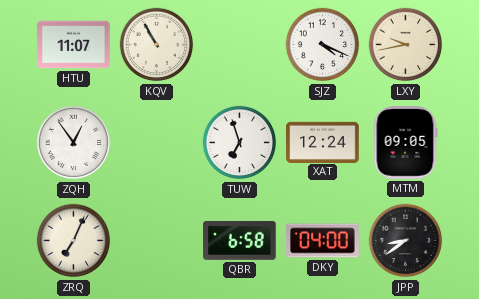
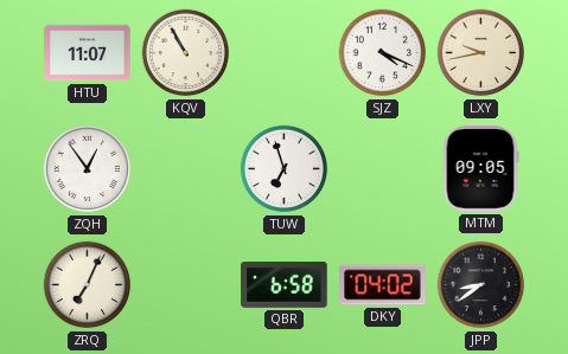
XAT: 12:24 -> none (323, 142)
DKY: 04:00 -> 04:02 (383, 285)
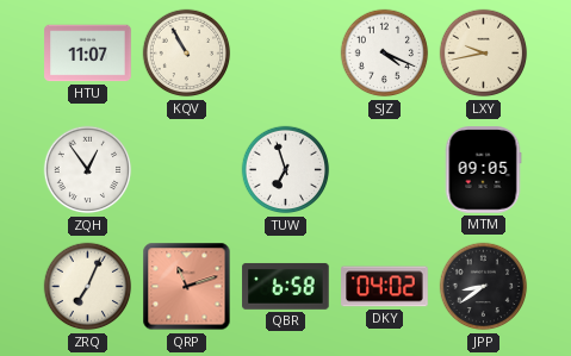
QRP: none -> 11:12 (187, 287)
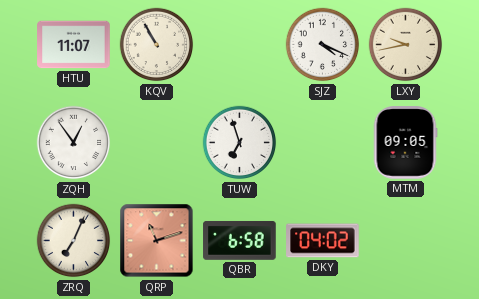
JPP: 8:39 -> none (484, 287)
